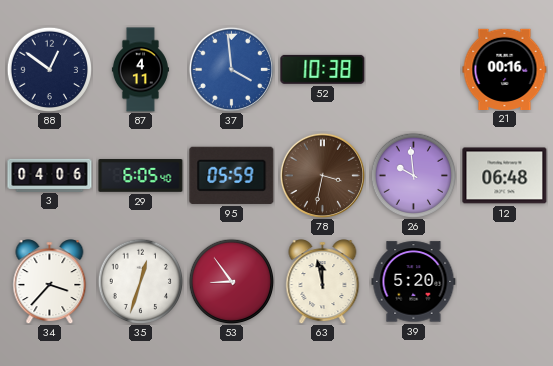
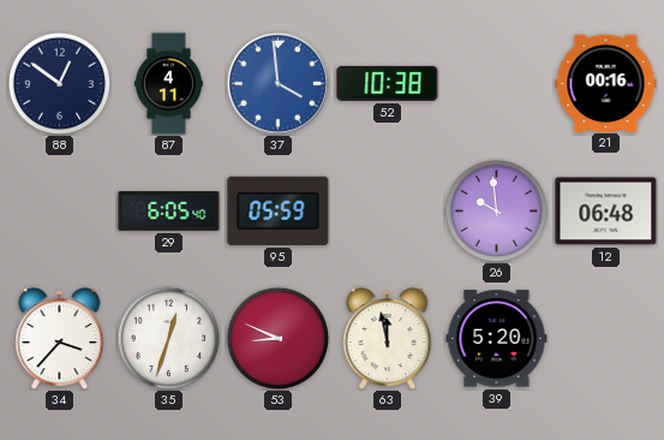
3: 04:06 -> none (50, 175)
78: 3:32 -> none (322, 175)
53: 8:54 -> 8:49 (277, 338)
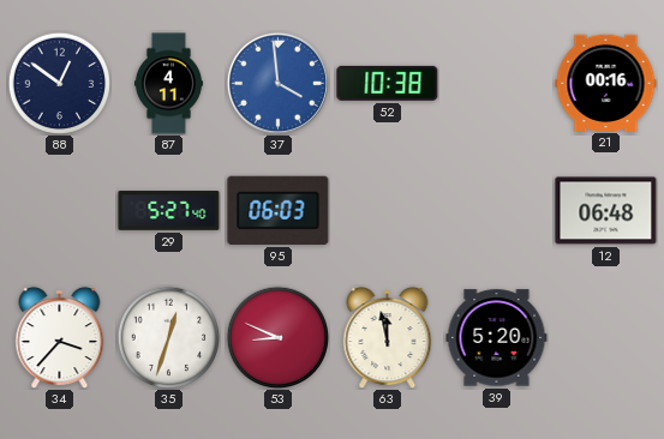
29: 6:05 -> 5:27 (169, 211)
95: 05:59 -> 06:03 (279, 210)
26: 9:59 -> none (496, 210)
